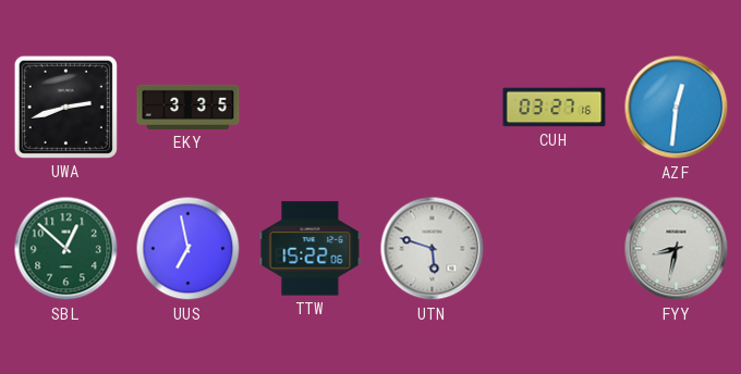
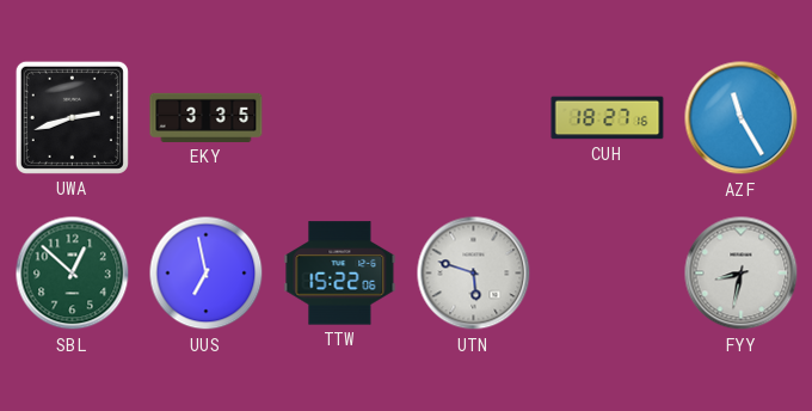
CUH: 03:27 -> 18:27 (608, 118)
AZF: 12:31 -> 11:25 (742, 118)
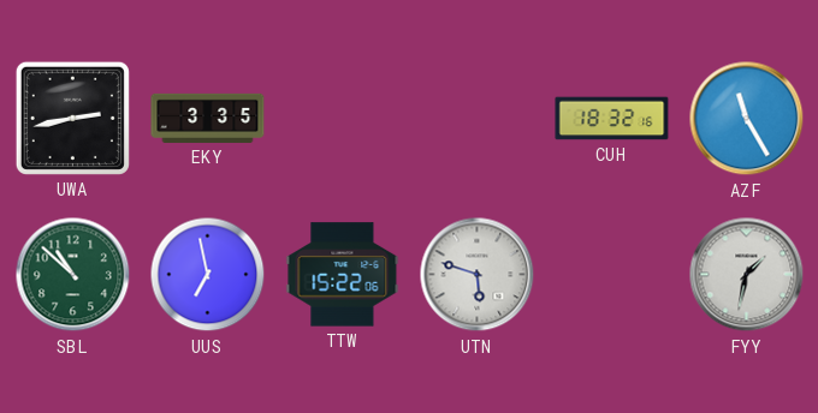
UWA: 2:42 -> 2:43 (72, 118)
CUH: 18:27 -> 18:32 (612, 119)
SBL: 12:52 -> 10:52 (73, 275)
FYY: 8:32 -> 1:32 (747, 275)
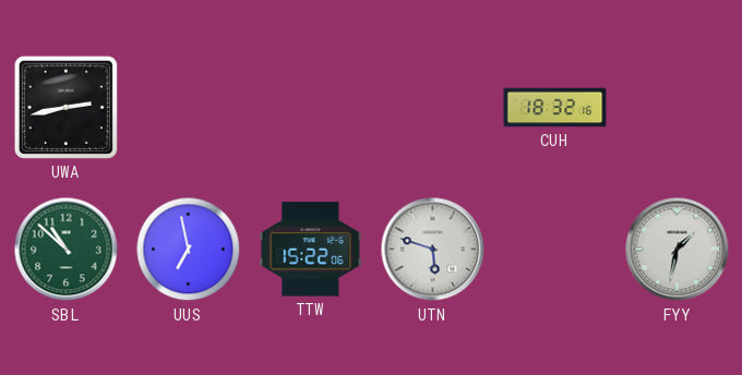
EKY: 3:35 -> none (208, 118)
AZF: 11:25 -> none (747, 119)
